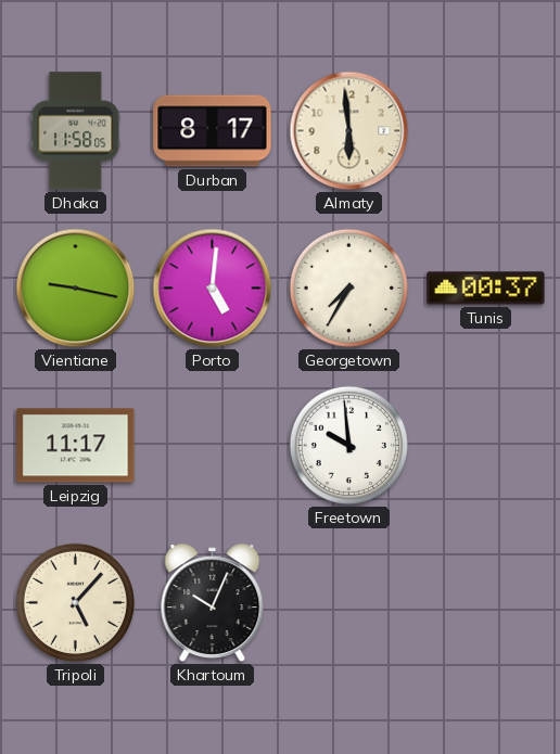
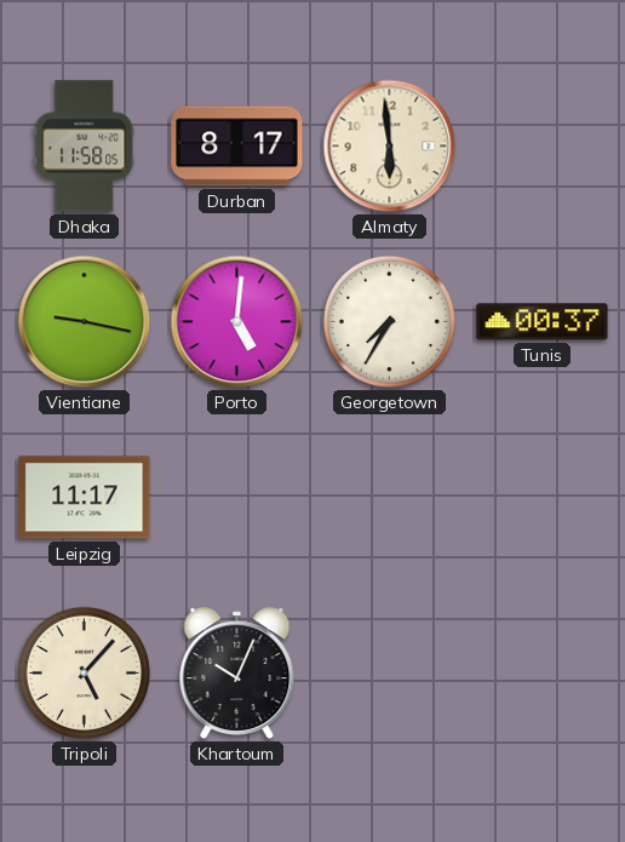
Freetown: 9:59 -> none (348, 445)
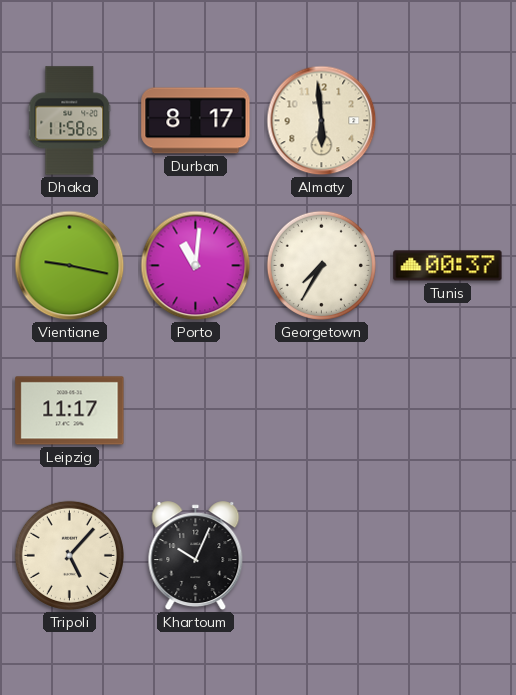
Porto: 5:01 -> 11:01 (196, 266)
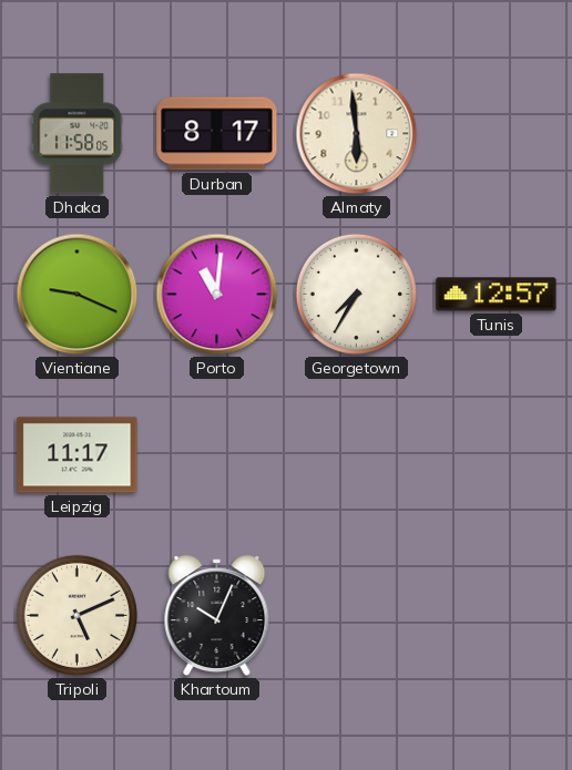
Vientiane: 9:17 -> 9:19 (78, 295)
Tunis: 00:37 -> 12:57 (497, 295)
Tripoli: 5:07 -> 5:11 (76, 615)
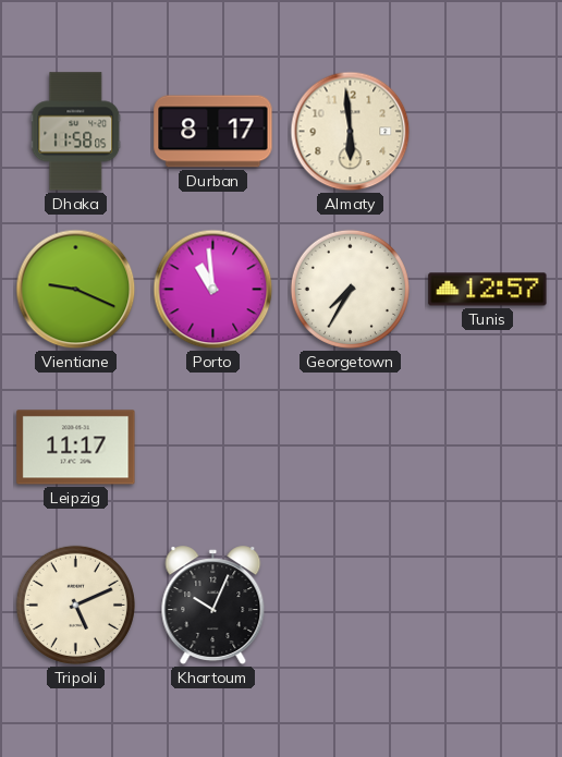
Porto: 11:01 -> 10:59 (213, 290)
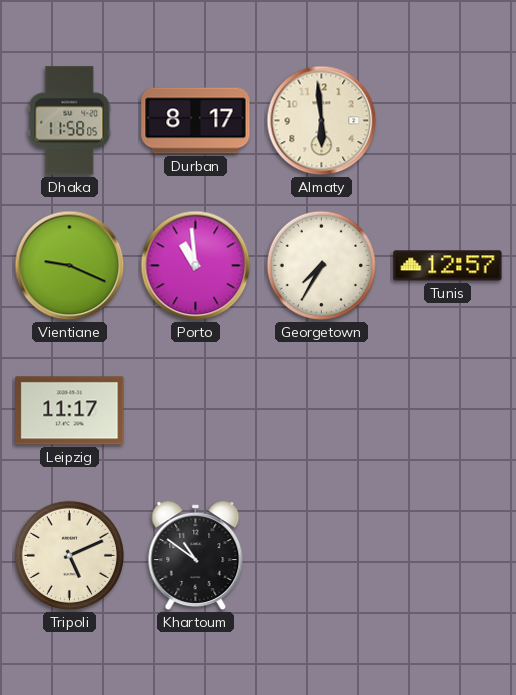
Khartoum: 10:04 -> 10:51 (196, 556)
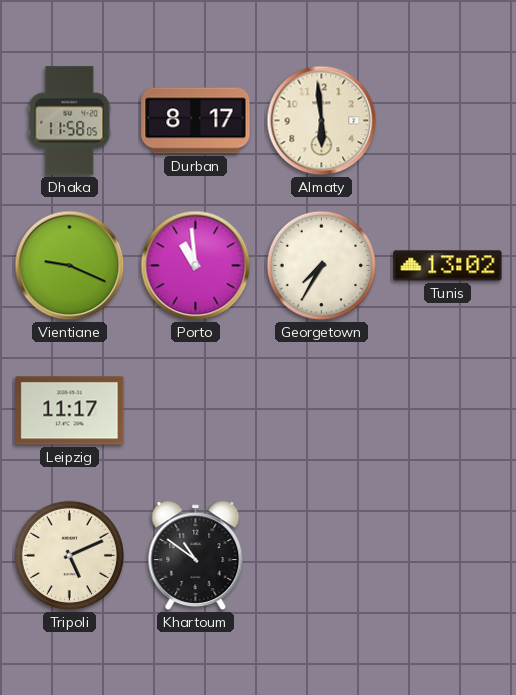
Tunis: 12:57 -> 13:02 (448, 266)
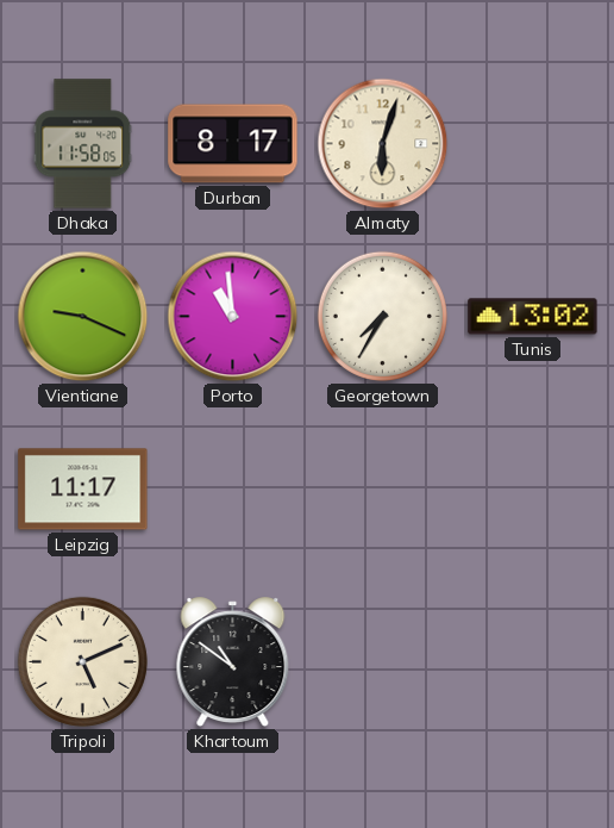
Almaty: 5:59 -> 6:03 (383, 144)
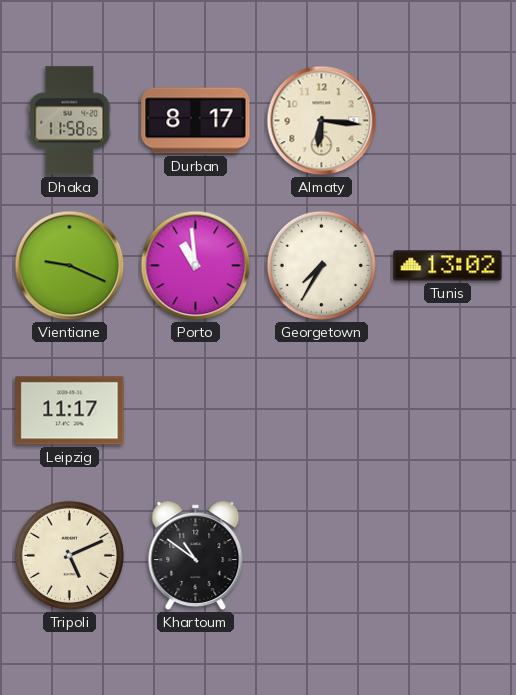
Almaty: 6:03 -> 6:16 (322, 121)
